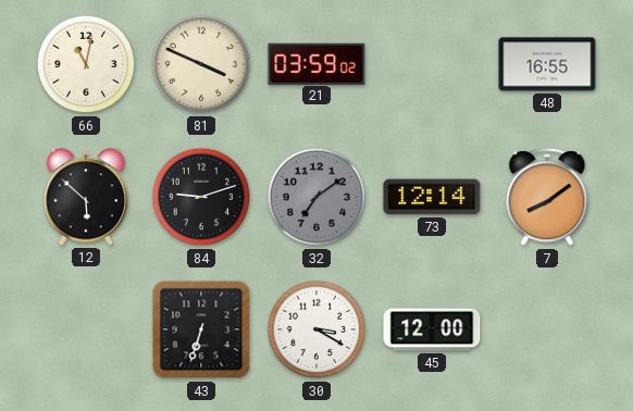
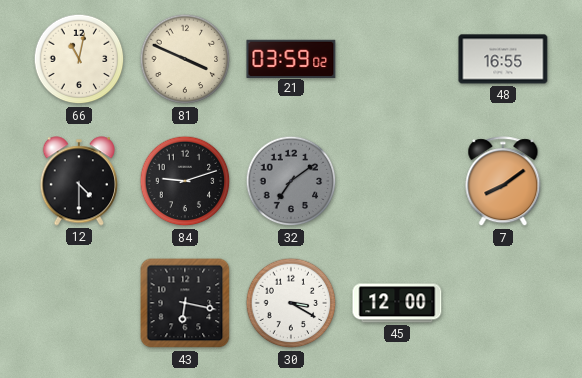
12: 5:52 -> 4:30 (78, 181)
73: 12:14 -> none (432, 197)
43: 6:33 -> 6:17 (185, 303)
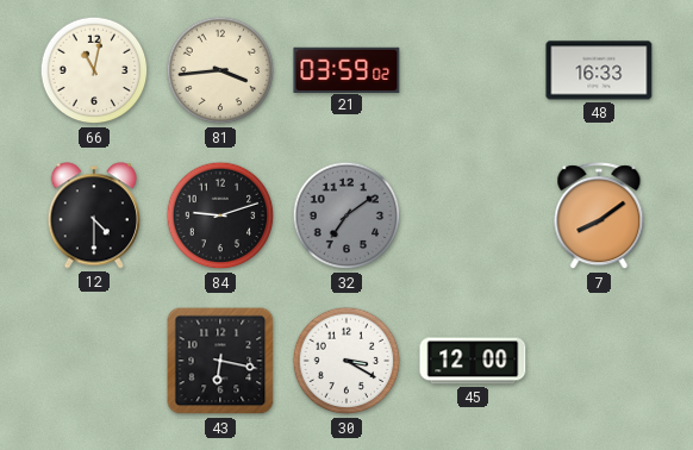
81: 3:49 -> 3:44 (220, 70)
48: 16:55 -> 16:33 (599, 70)
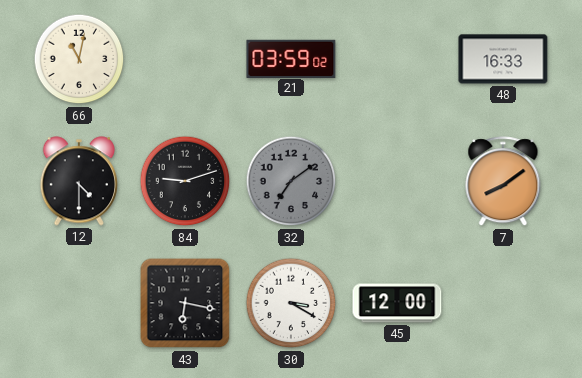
81: 3:44 -> none (220, 70)
